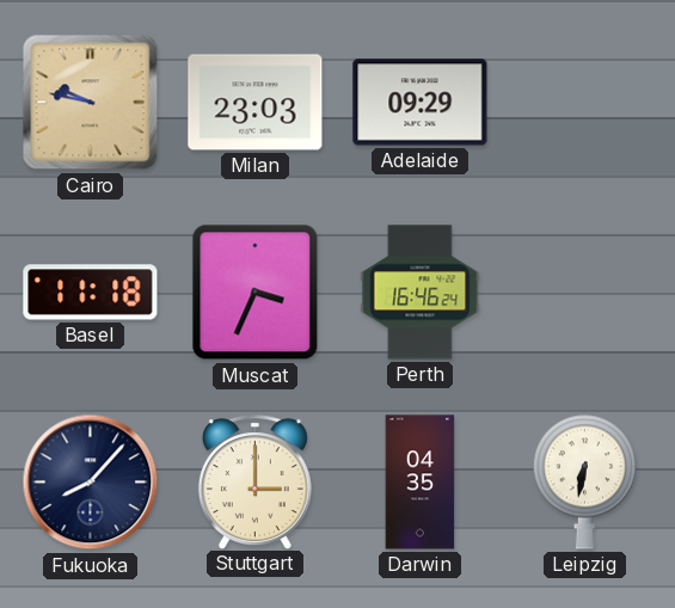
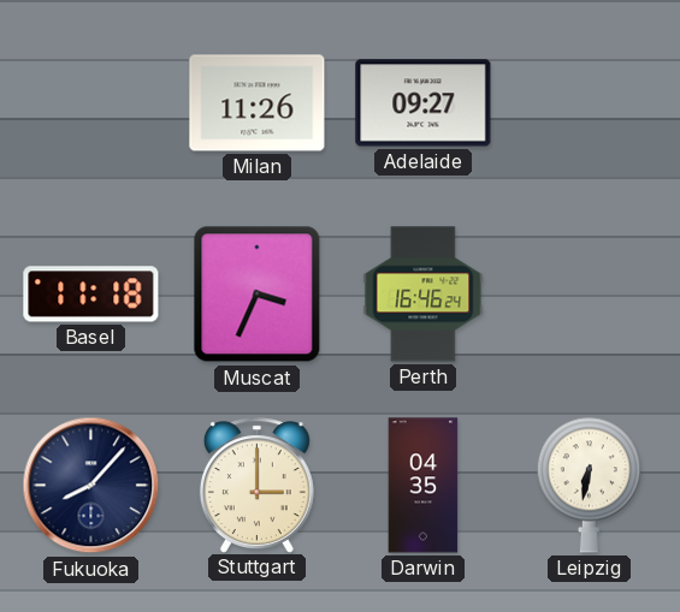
Cairo: 9:47 -> none (91, 103)
Milan: 23:03 -> 11:26 (258, 103)
Adelaide: 09:29 -> 09:27 (424, 103)
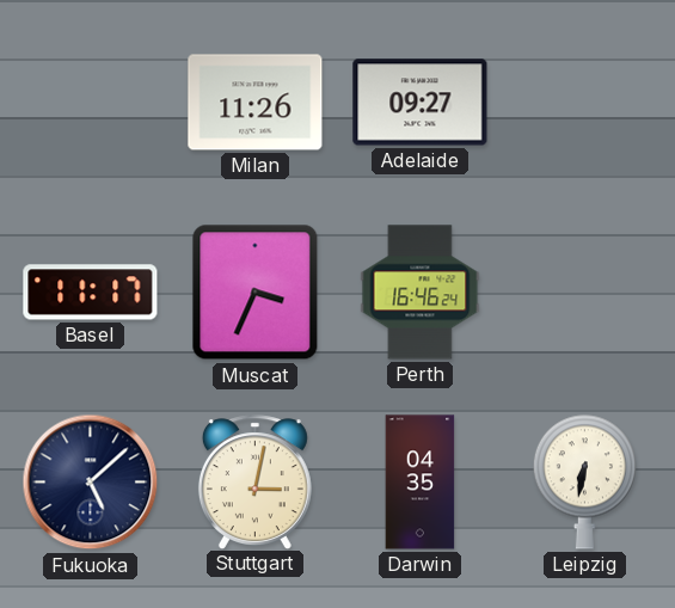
Basel: 11:18 -> 11:17 (91, 293)
Fukuoka: 8:07 -> 5:08 (91, 483)
Stuttgart: 3:00 -> 3:02 (254, 481)
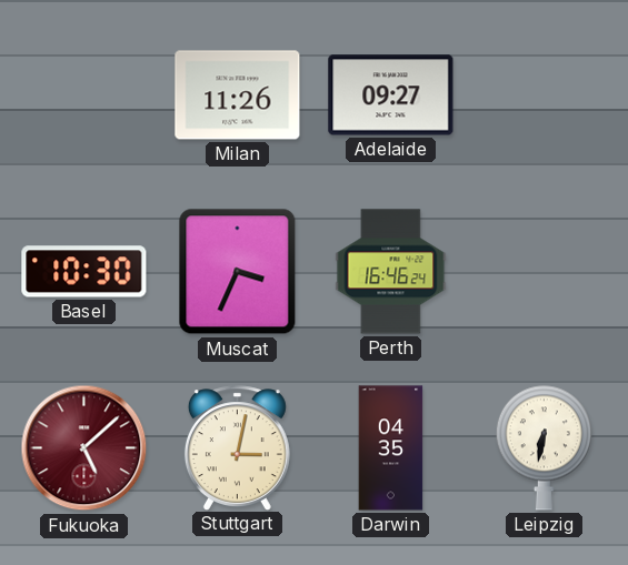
Basel: 11:17 -> 10:30 (84, 272)
Fukuoka dial: navy -> burgundy (84, 448)
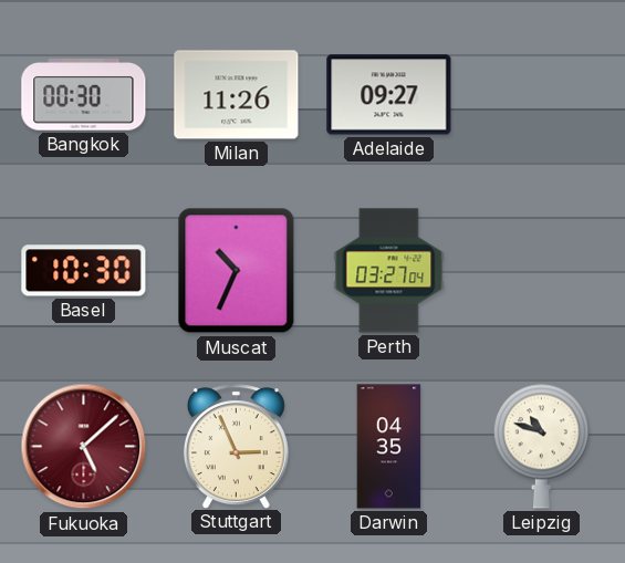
Bangkok: none -> 00:30 (84, 95)
Muscat: 3:34 -> 10:34 (237, 271)
Perth: 16:46 -> 03:27 (389, 271)
Stuttgart: 3:02 -> 2:56 (236, 446)
Leipzig: 6:32 -> 10:48 (541, 446)
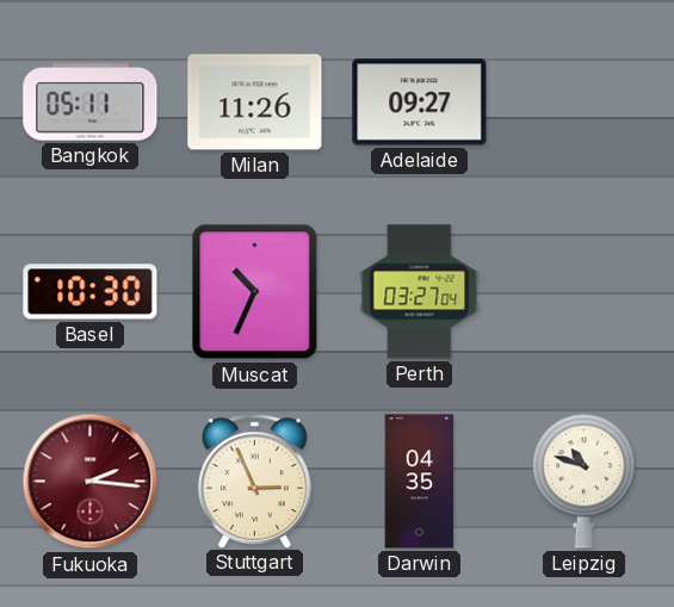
Bangkok: 00:30 -> 05:11 (91, 103)
Fukuoka: 5:08 -> 2:16 (91, 482)
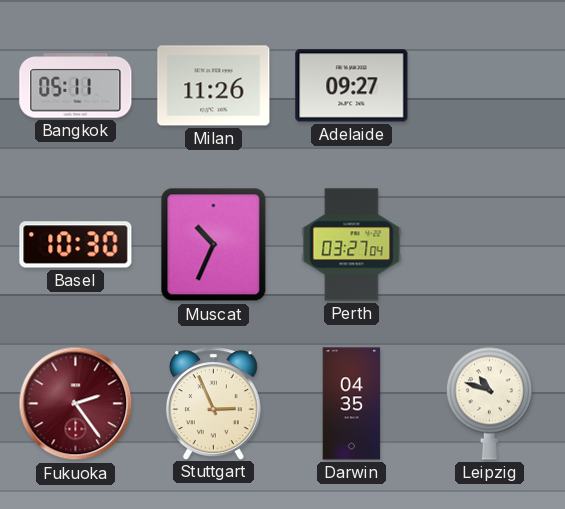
Fukuoka: 2:16 -> 2:24 (76, 404)
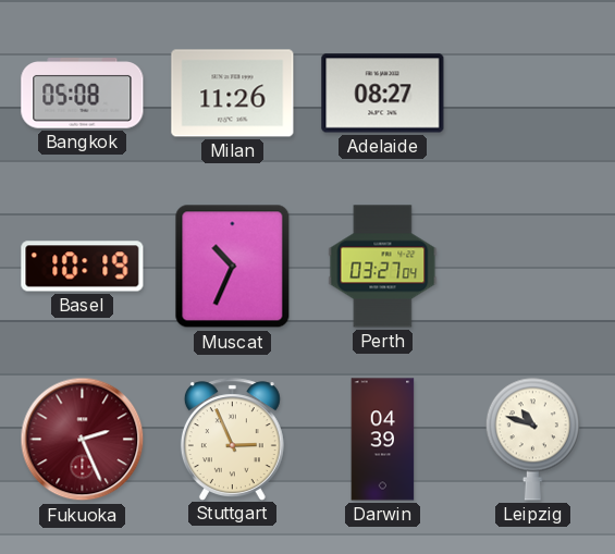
Bangkok: 05:11 -> 05:08 (83, 94)
Adelaide: 09:27 -> 08:27 (383, 94)
Basel: 10:30 -> 10:19 (83, 267)
Fukuoka: 2:24 -> 2:26 (83, 440)
Darwin: 04:35 -> 04:39 (383, 440)
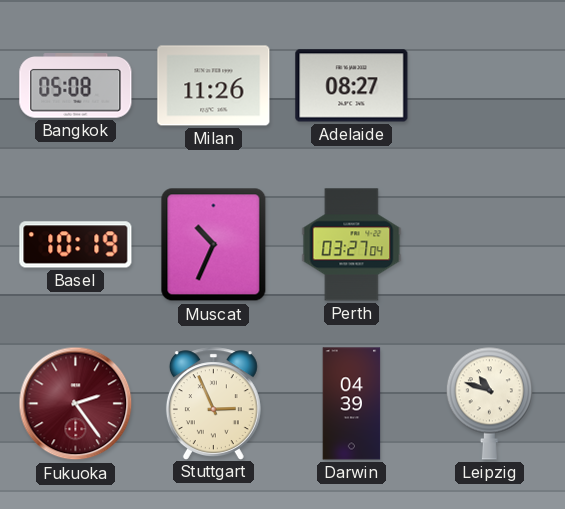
Fukuoka: 2:26 -> 2:24 (76, 404)
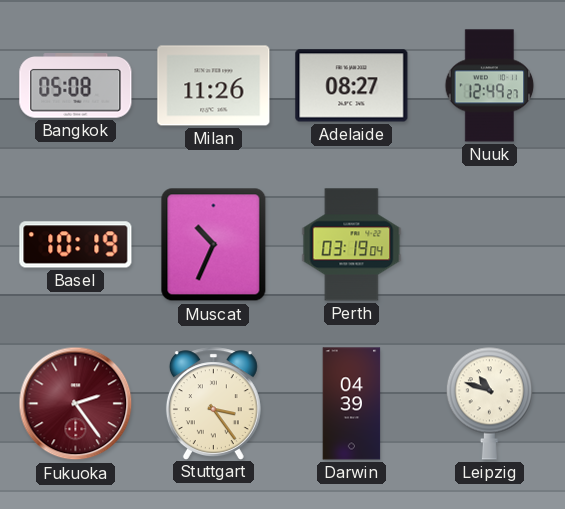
Nuuk: none -> 12:49 (490, 86)
Perth: 03:27 -> 03:19 (352, 245)
Stuttgart: 2:56 -> 3:24 (213, 403)
